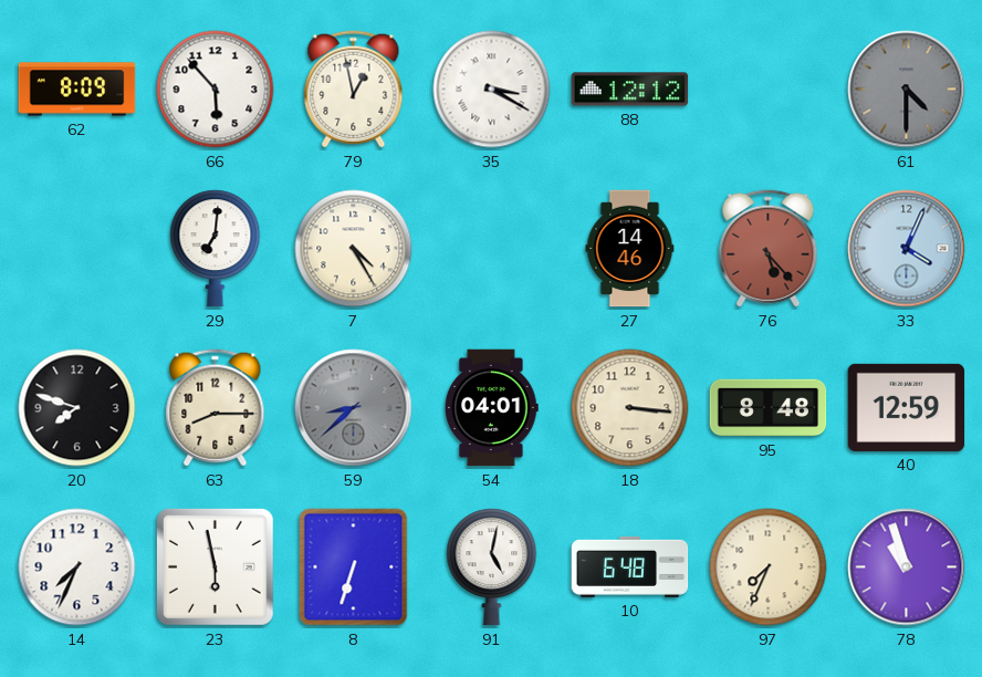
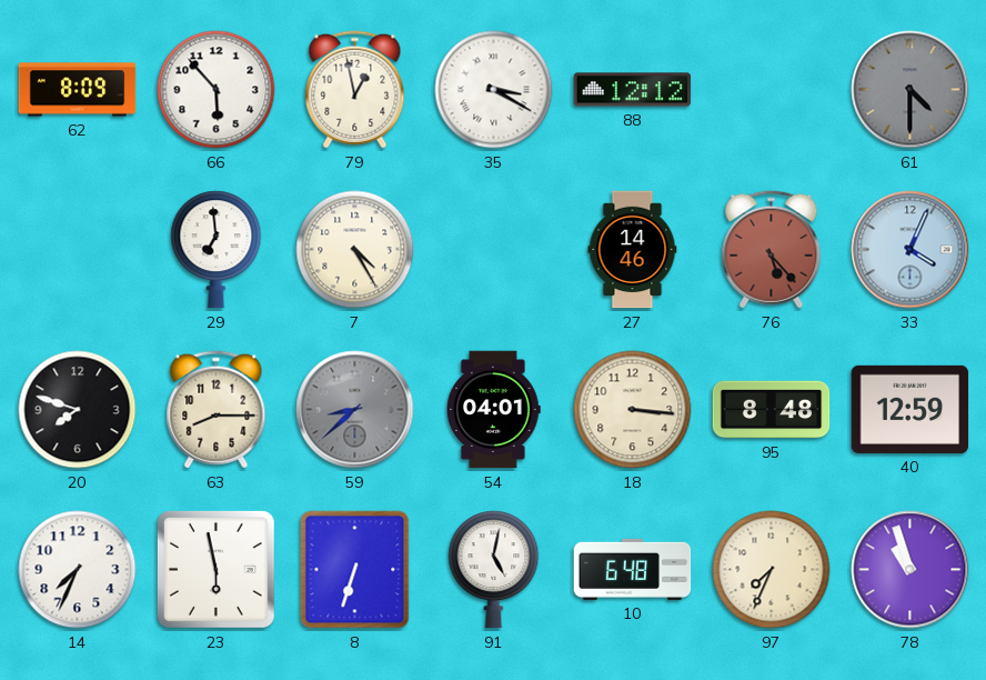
29: 7:01 -> 6:59 (217, 250)
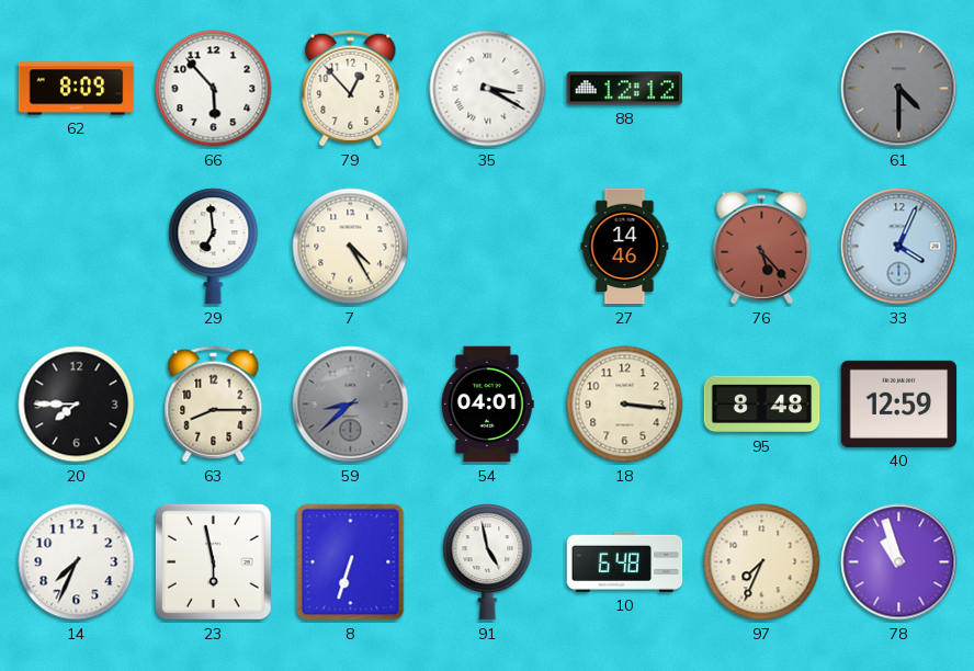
79: 12:58 -> 12:53 (351, 89)
20: 7:48 -> 7:45 (77, 405)
91: 5:02 -> 4:58 (488, 562)
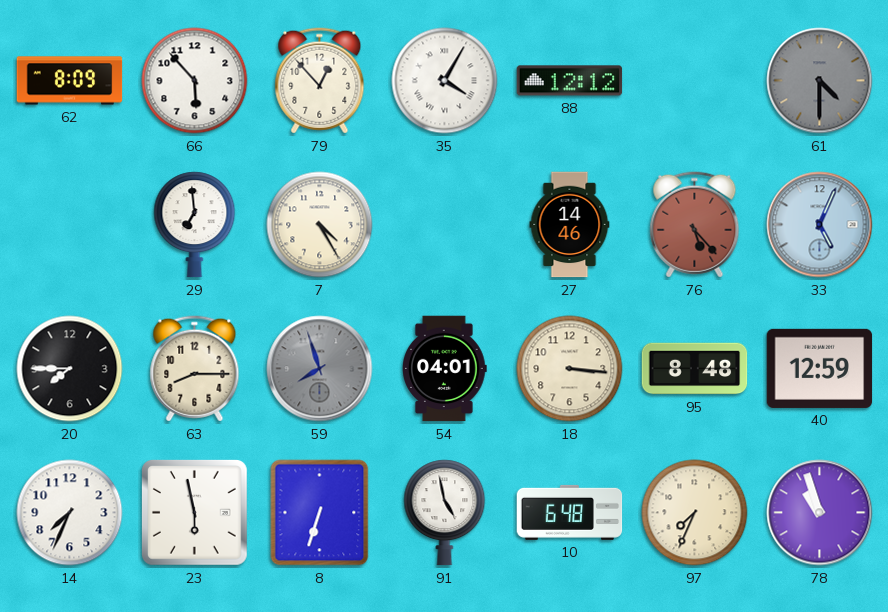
35: 3:20 -> 4:05 (445, 81)
33: 4:04 -> 5:04 (820, 225)
59: 8:38 -> 7:57 (320, 369)
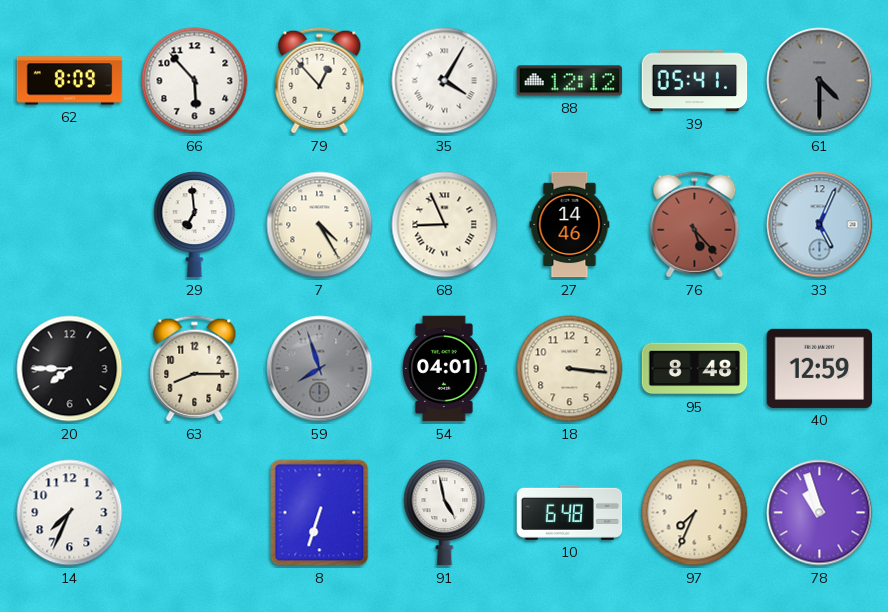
39: none -> 05:41 (695, 81)
68: none -> 8:56 (445, 225)
23: 5:58 -> none (194, 512)
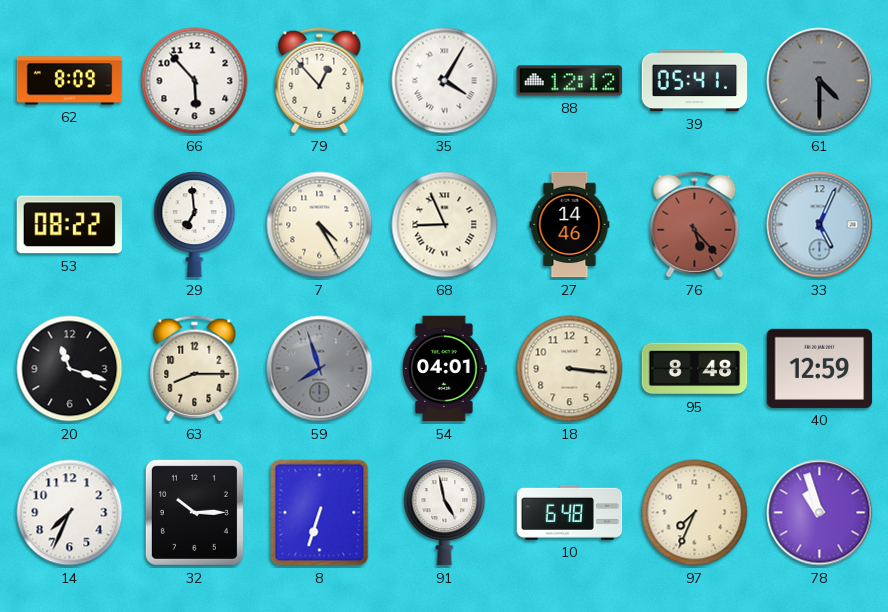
53: none -> 08:22 (70, 225)
20: 7:45 -> 11:18 (70, 369)
32: none -> 10:15 (194, 512)
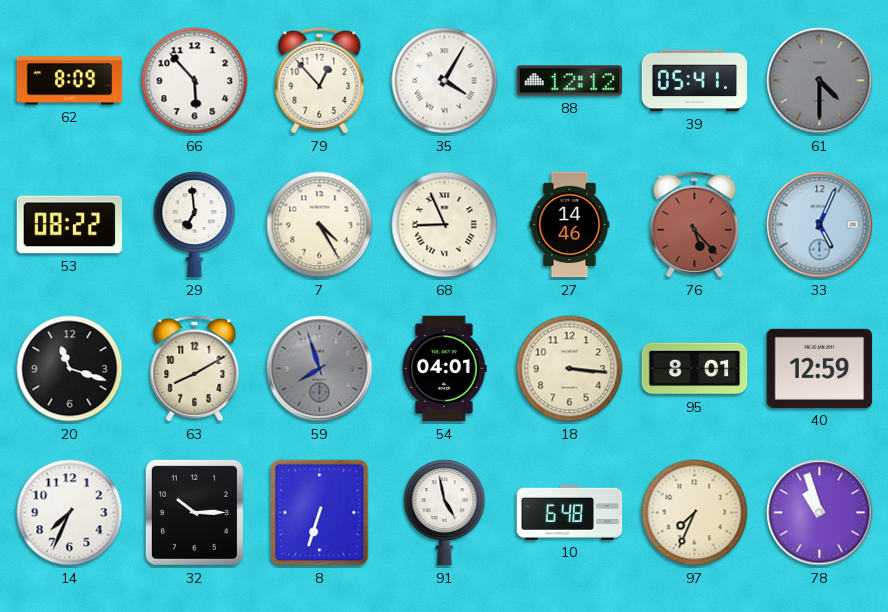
63: 8:15 -> 8:10 (195, 369)
95: 8:48 -> 8:01 (695, 369)
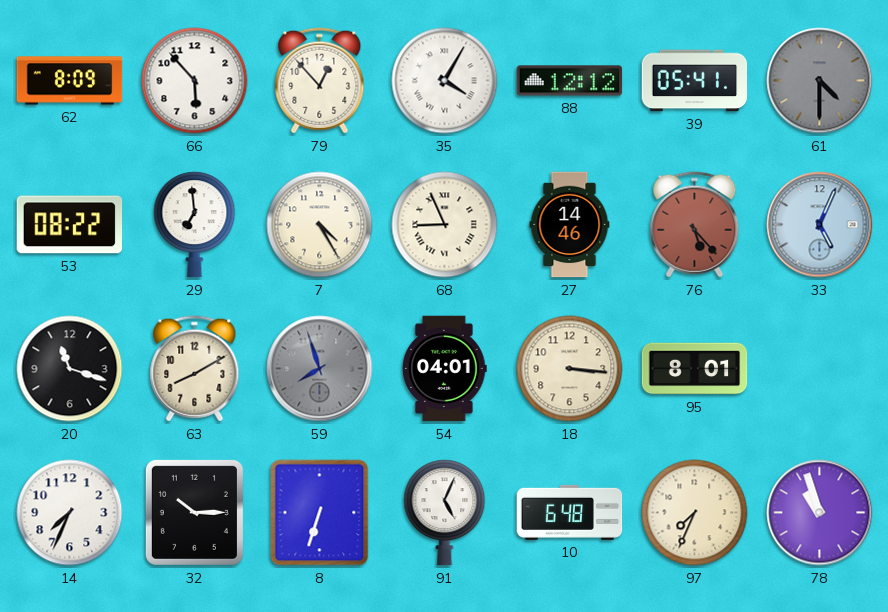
40: 12:59 -> none (820, 368)
91: 4:58 -> 5:04 (445, 513)
